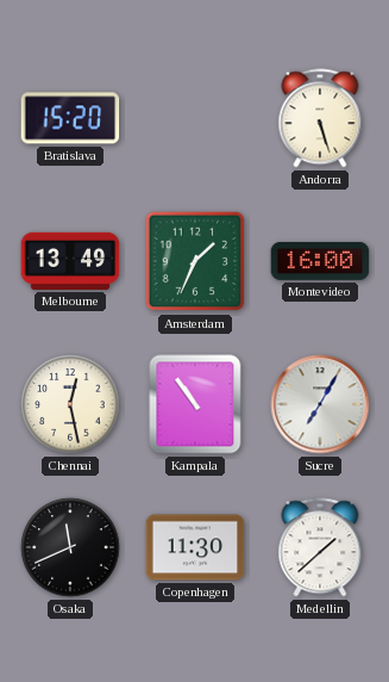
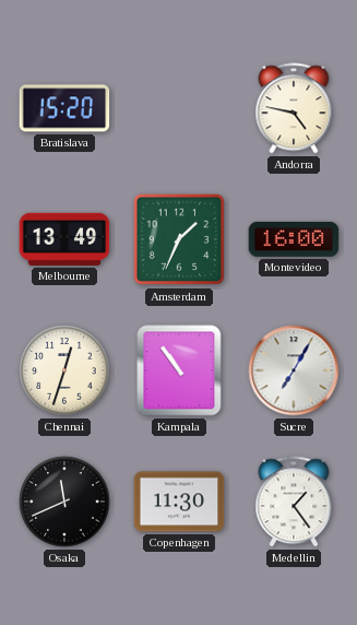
Andorra: 5:27 -> 4:47 (294, 108)
Chennai: 12:28 -> 12:33 (64, 370)
Medellin: 1:38 -> 1:24 (294, 502)
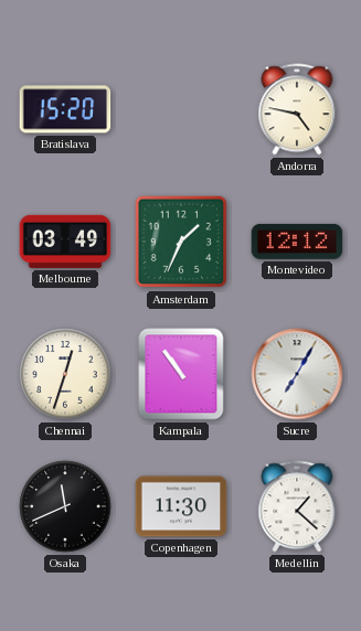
Melbourne: 13:49 -> 03:49 (65, 242)
Montevideo: 16:00 -> 12:12 (297, 242)
Medellin: 1:24 -> 1:22 (297, 506)
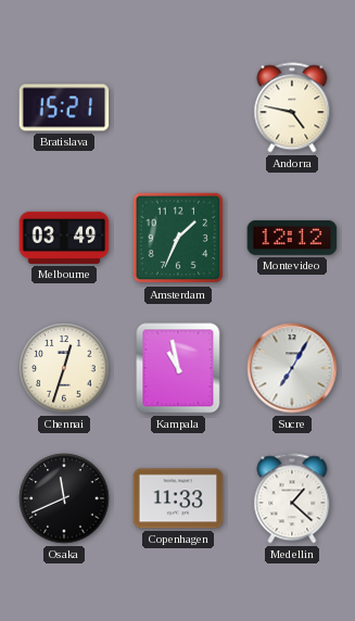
Bratislava: 15:20 -> 15:21 (64, 107)
Kampala: 10:54 -> 10:58 (178, 368)
Copenhagen: 11:30 -> 11:33 (178, 498)
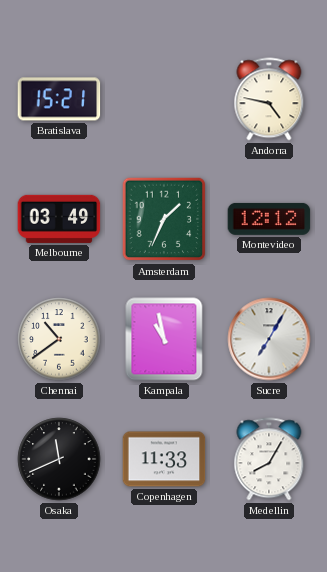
Chennai: 12:33 -> 10:39 (59, 339)
Medellin: 1:22 -> 8:05 (269, 459)
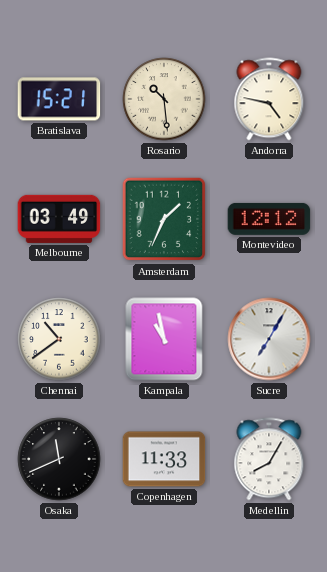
Rosario: none -> 10:29 (164, 99)
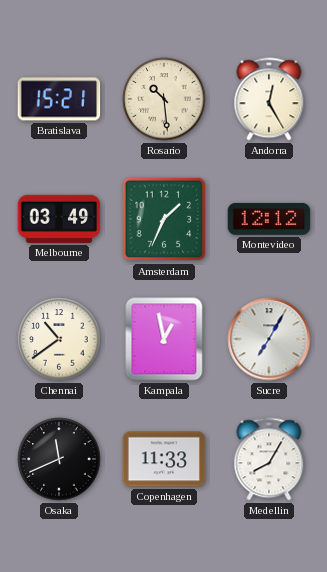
Andorra: 4:47 -> 12:25 (269, 99)
Kampala: 10:58 -> 12:58 (164, 339)
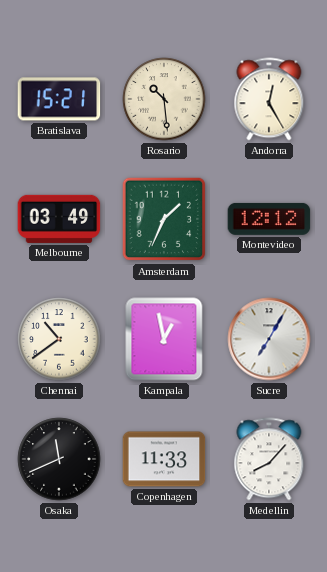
Medellin: 8:05 -> 8:07 (269, 459)
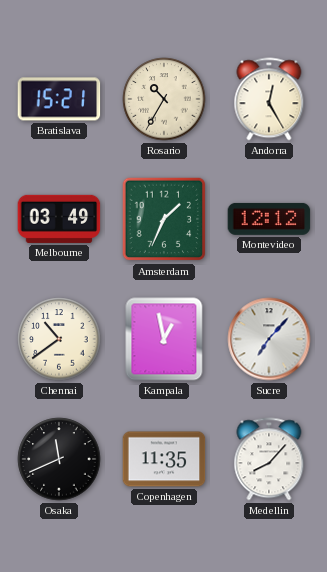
Rosario: 10:29 -> 10:35 (164, 99)
Sucre: 7:05 -> 7:07 (269, 339)
Copenhagen: 11:33 -> 11:35 (164, 459)
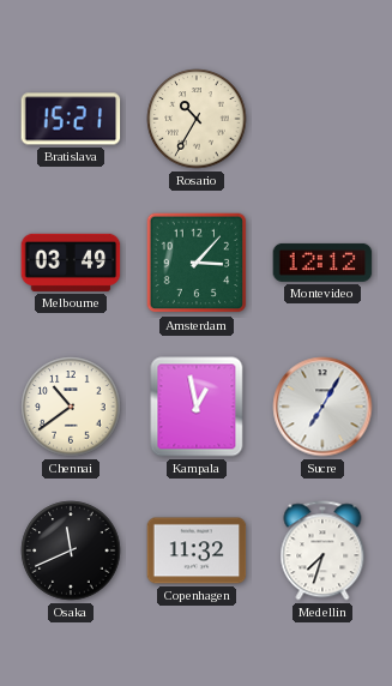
Andorra: 12:25 -> none (269, 99)
Amsterdam: 1:34 -> 3:07 (197, 263)
Sucre: 7:07 -> 7:05 (322, 407)
Copenhagen: 11:35 -> 11:32 (197, 550)
Medellin: 8:07 -> 7:33 (322, 550)
